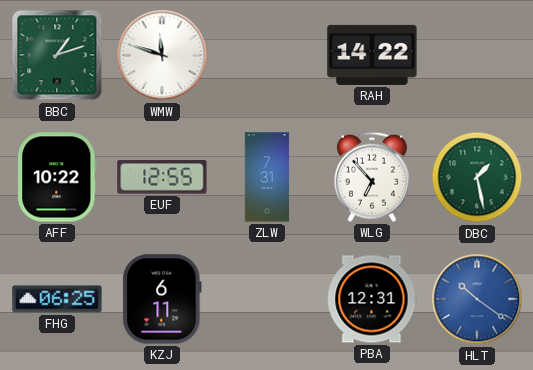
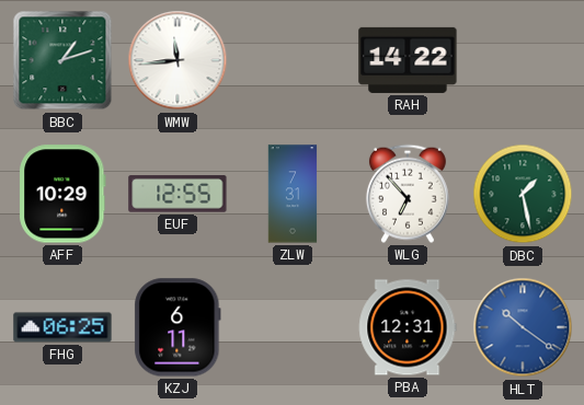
WMW: 11:48 -> 11:44 (178, 60)
AFF: 10:22 -> 10:29 (62, 194)
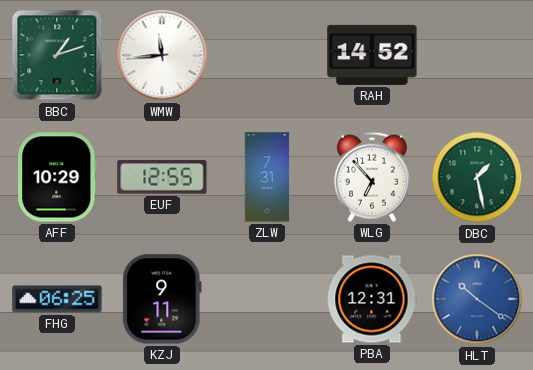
RAH: 14:22 -> 14:52 (372, 55)
KZJ: 6:11 -> 9:11 (162, 299)
